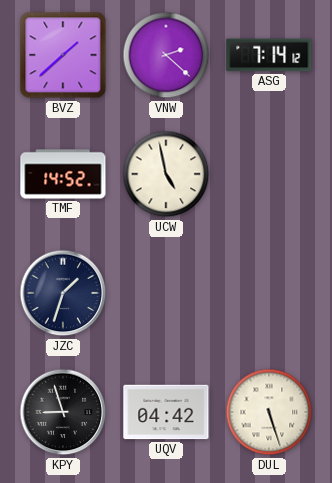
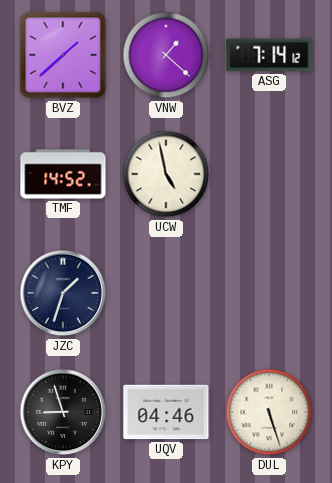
VNW: 2:22 -> 1:22 (166, 55)
UQV: 04:42 -> 04:46 (166, 412)
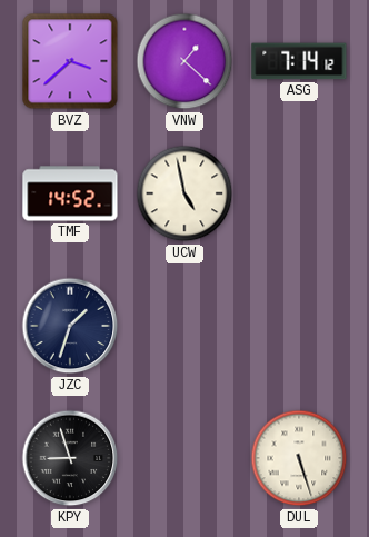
BVZ: 1:38 -> 3:38 (70, 61)
UQV: 04:46 -> none (166, 412)
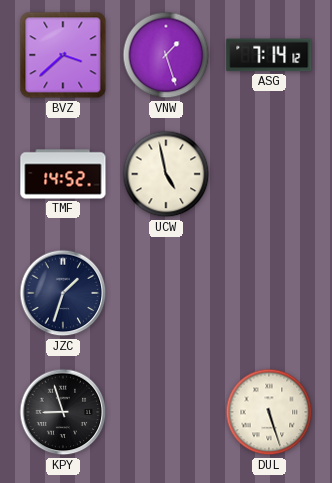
VNW: 1:22 -> 1:27 (166, 55)
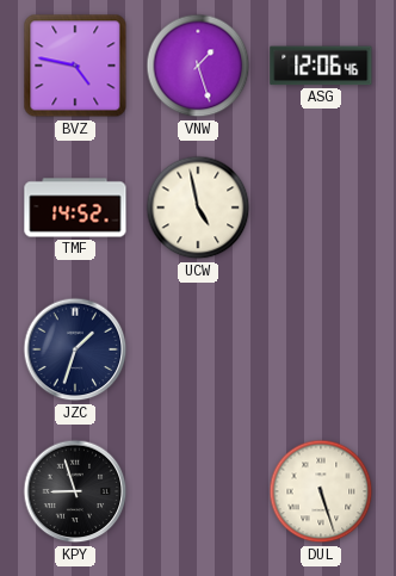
BVZ: 3:38 -> 4:47 (75, 66)
ASG: 7:14 -> 12:06 (321, 66)
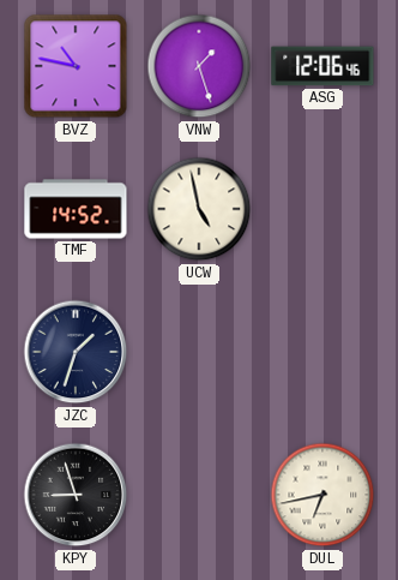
BVZ: 4:47 -> 10:47 (76, 66)
DUL: 5:27 -> 6:43 (322, 495)
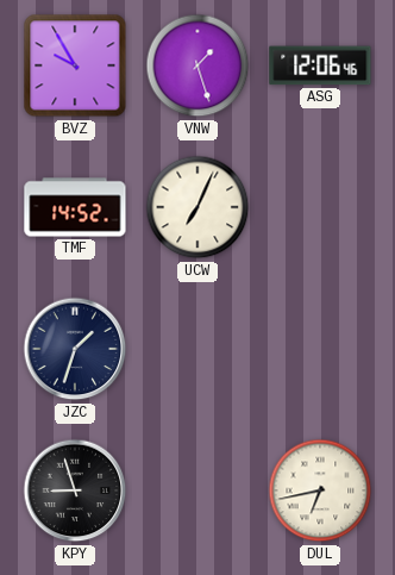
BVZ: 10:47 -> 9:55 (75, 65)
UCW: 4:58 -> 7:04 (197, 207)
